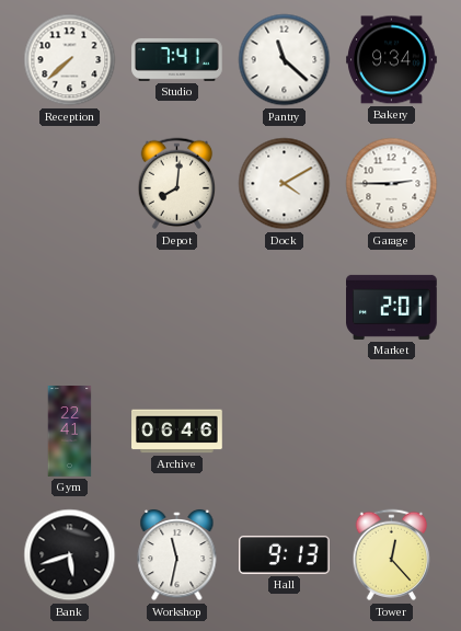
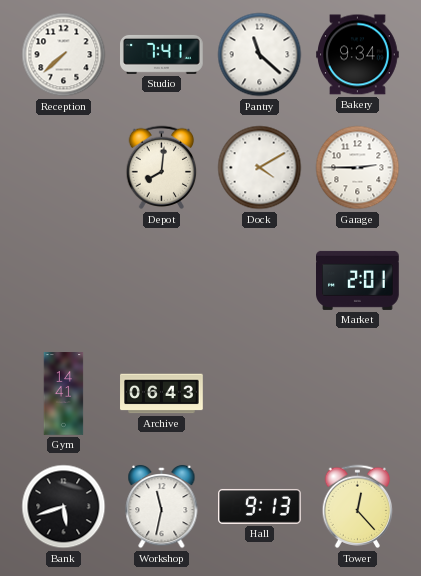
Gym: 22:41 -> 14:41 (64, 394)
Archive: 06:46 -> 06:43 (162, 394)
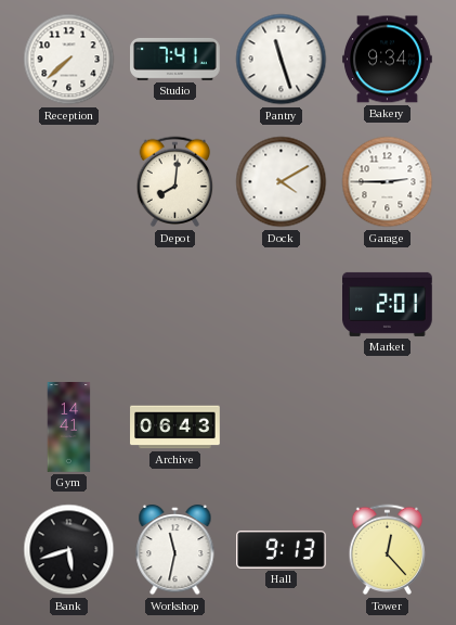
Pantry: 11:22 -> 11:27 (282, 60)
